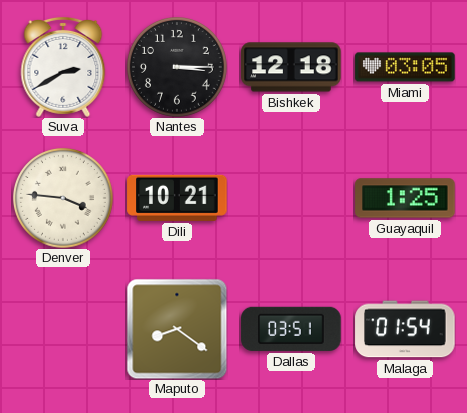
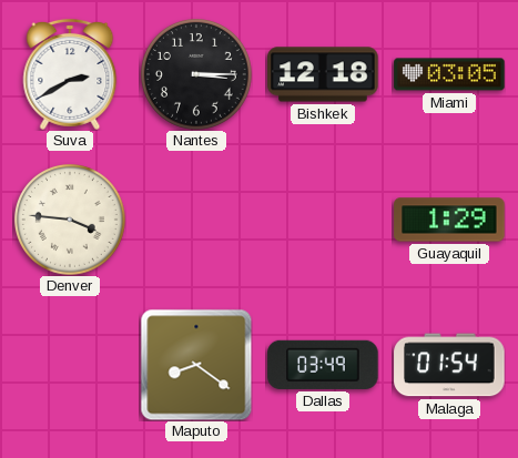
Dili: 10:21 -> none (177, 198)
Guayaquil: 1:25 -> 1:29 (449, 220)
Dallas: 03:51 -> 03:49 (323, 365)
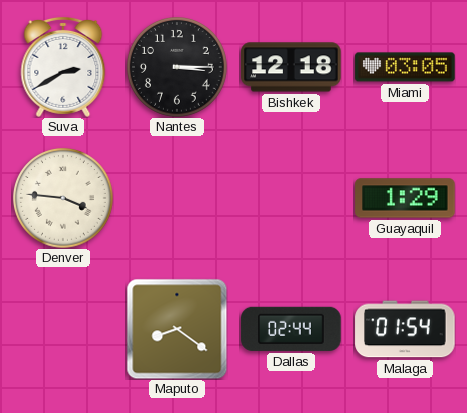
Dallas: 03:49 -> 02:44 (291, 329)
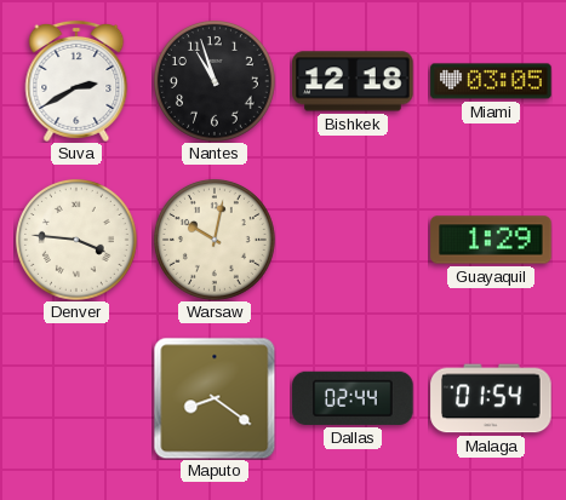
Nantes: 3:15 -> 10:57 (215, 81)
Warsaw: none -> 10:02 (215, 240)
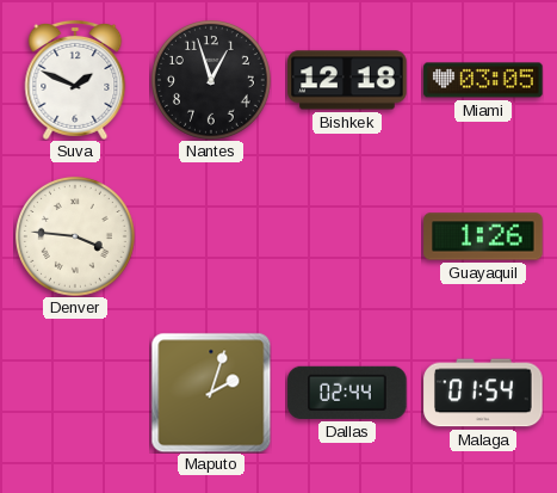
Suva: 2:40 -> 1:49 (75, 80)
Nantes: 10:57 -> 12:57 (211, 80)
Warsaw: 10:02 -> none (215, 240)
Guayaquil: 1:29 -> 1:26 (483, 236)
Maputo: 8:21 -> 2:03 (211, 393)
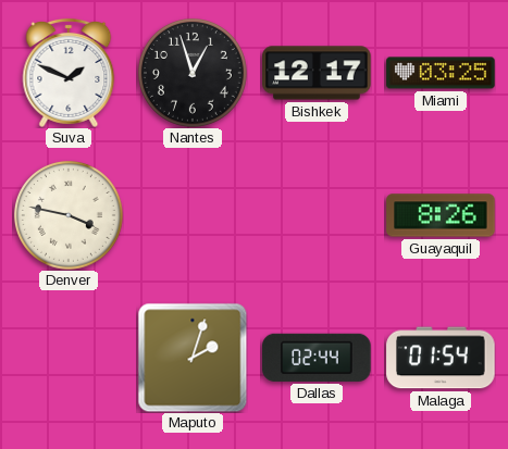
Bishkek: 12:18 -> 12:17 (317, 73)
Miami: 03:05 -> 03:25 (441, 73)
Denver: 3:46 -> 3:47 (69, 215)
Guayaquil: 1:26 -> 8:26 (441, 215)
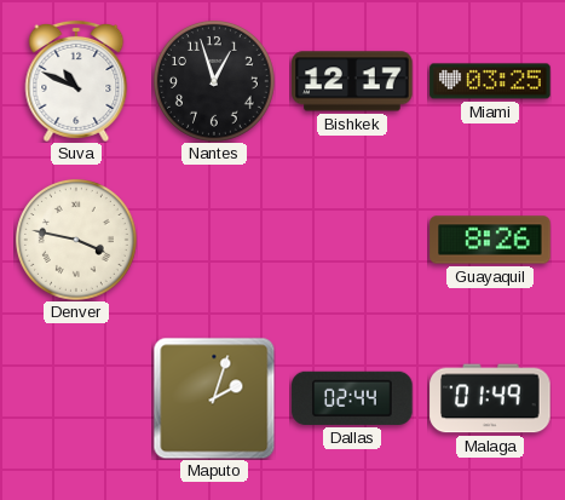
Suva: 1:49 -> 10:49 (76, 81)
Malaga: 01:54 -> 01:49 (490, 398)
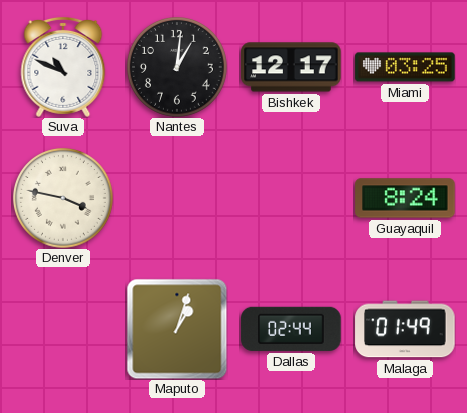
Nantes: 12:57 -> 1:01 (177, 67)
Guayaquil: 8:26 -> 8:24 (405, 198)
Maputo: 2:03 -> 1:03 (177, 329)
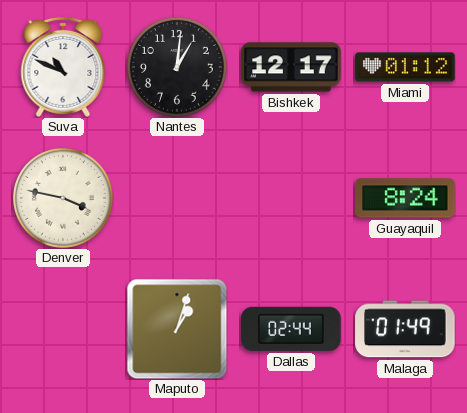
Miami: 03:25 -> 01:12 (405, 67)
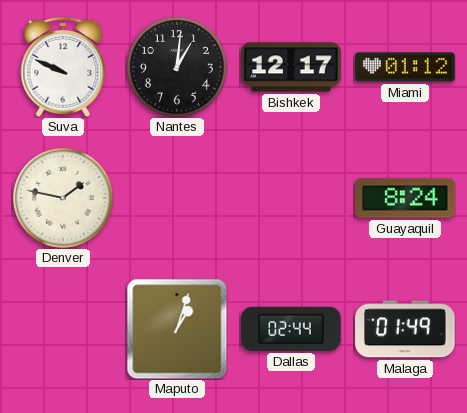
Suva: 10:49 -> 9:49 (63, 67)
Denver: 3:47 -> 1:47 (63, 198)
